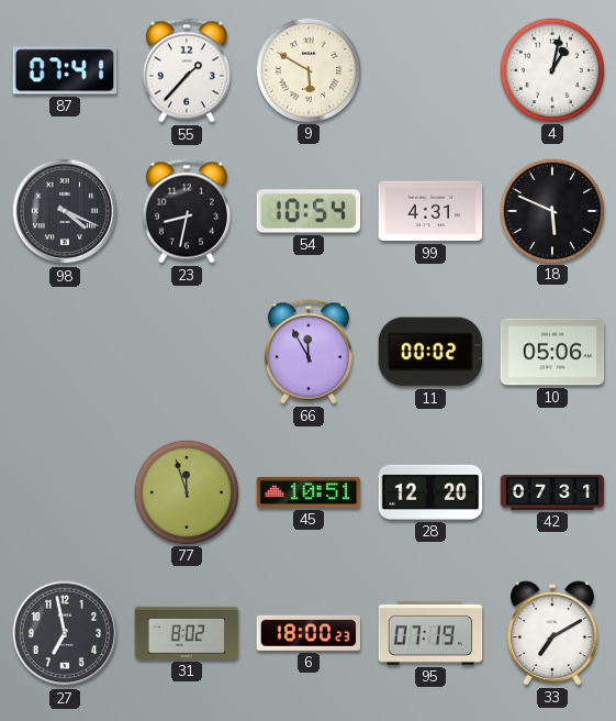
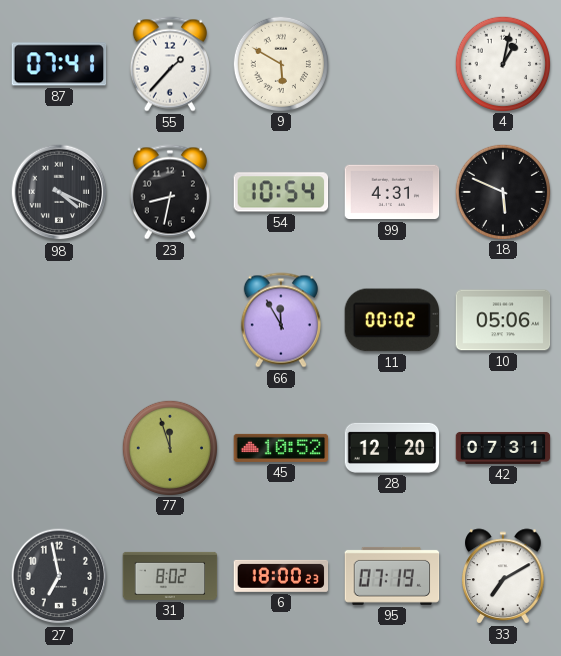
45: 10:51 -> 10:52 (281, 448)
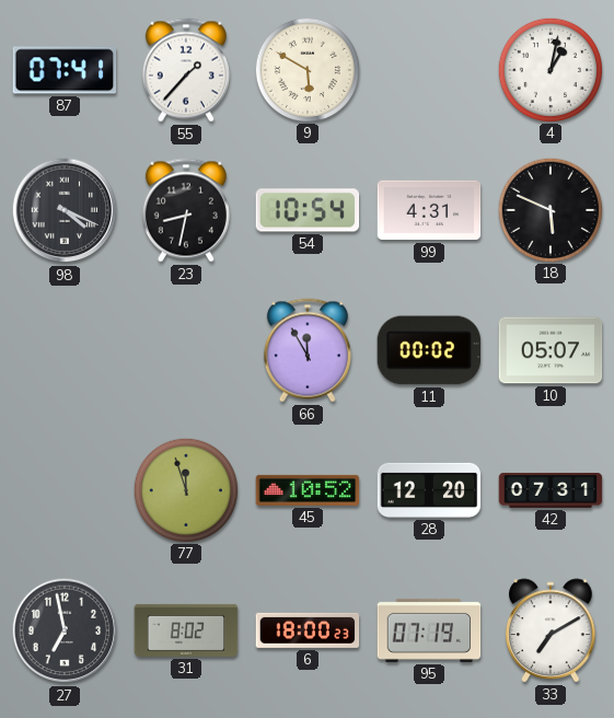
10: 05:06 -> 05:07 (551, 350)
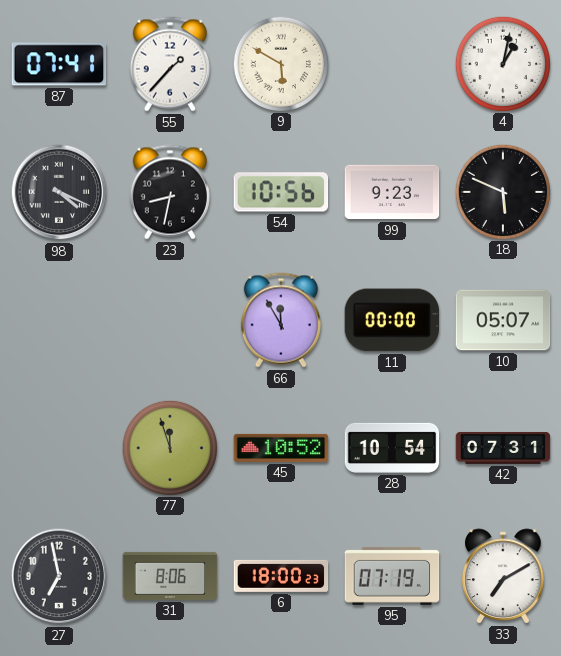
54: 10:54 -> 10:56 (281, 192)
99: 4:31 -> 9:23 (392, 192)
11: 00:02 -> 00:00 (392, 320)
28: 12:20 -> 10:54 (392, 448)
31: 8:02 -> 8:06 (170, 576)
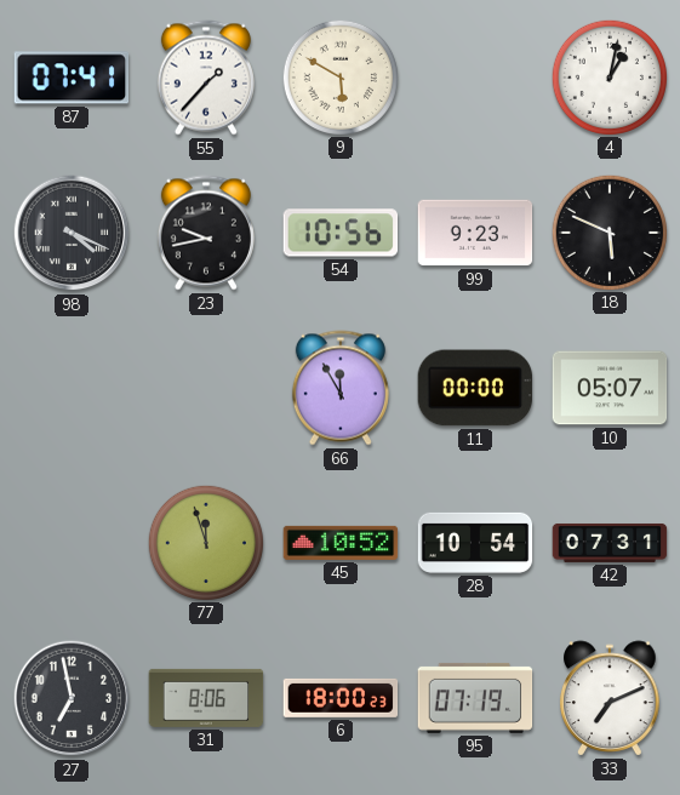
23: 8:32 -> 9:43 (206, 233)
33: 7:10 -> 7:11 (610, 698)
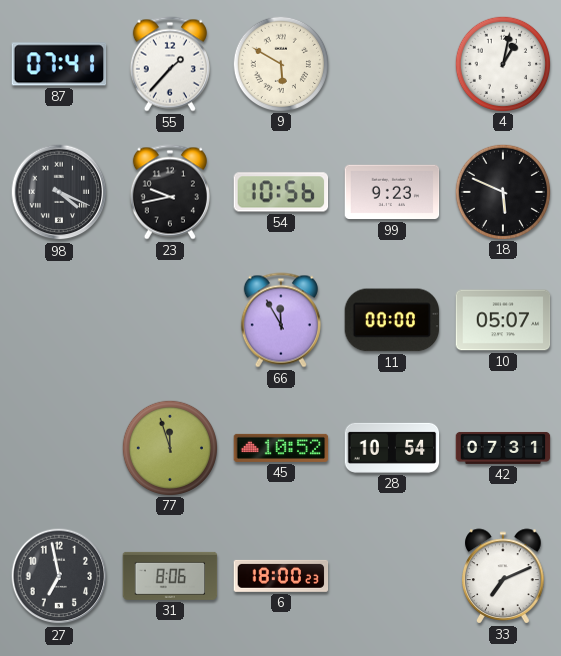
95: 07:19 -> none (475, 698)
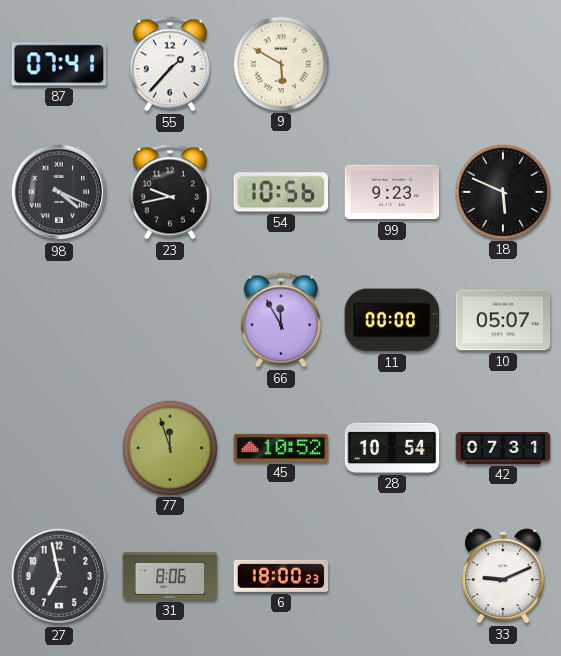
4: 1:02 -> none (502, 63)
33: 7:11 -> 9:11 (503, 576)
